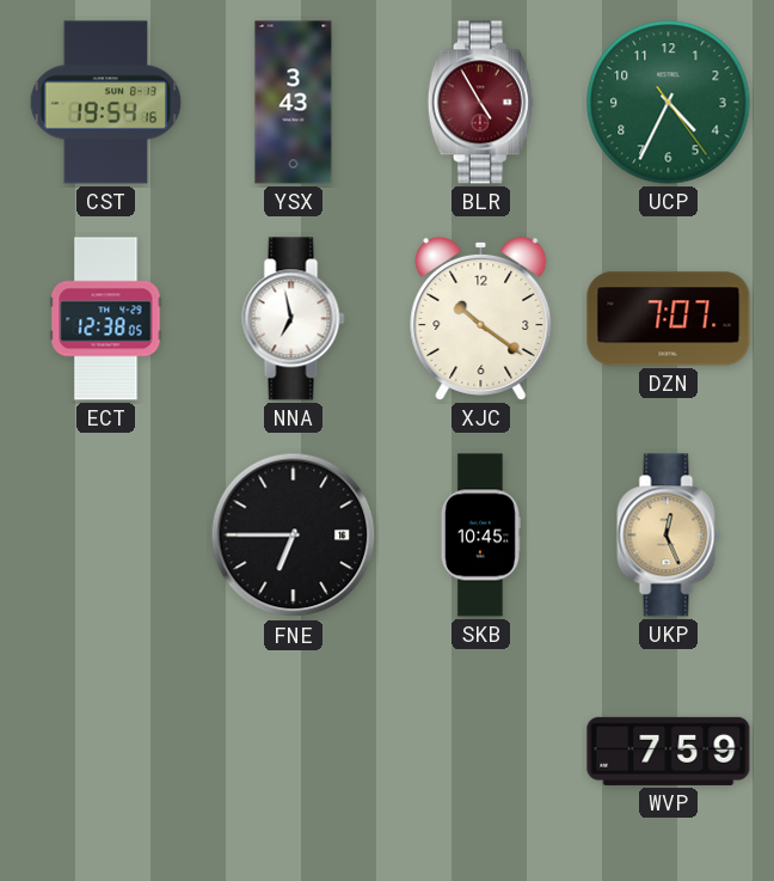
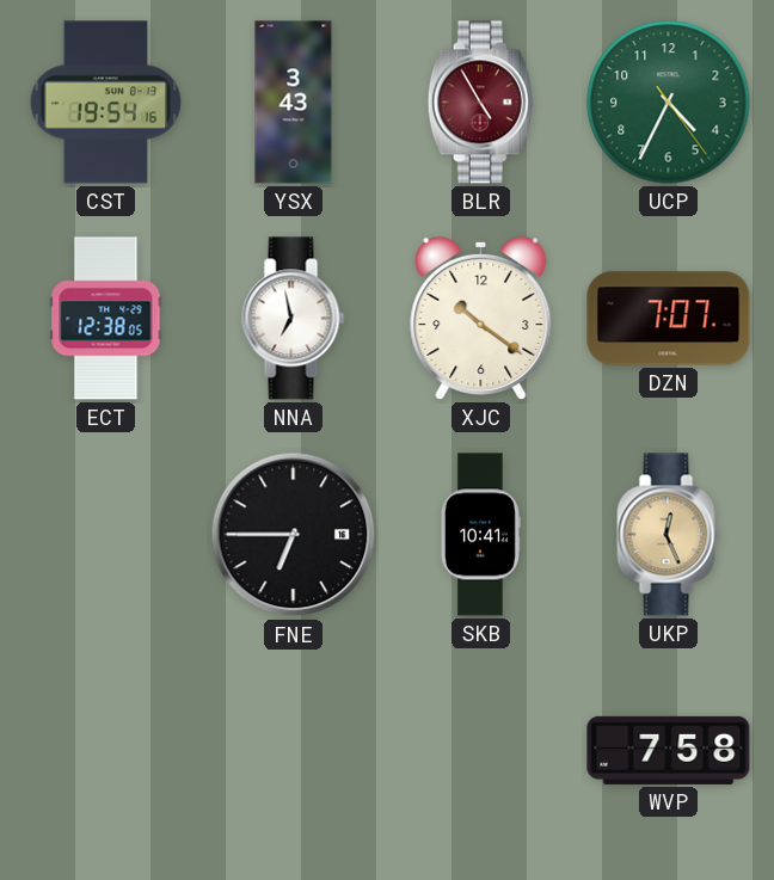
SKB: 10:45 -> 10:41 (480, 535)
WVP: 7:59 -> 7:58 (669, 750)
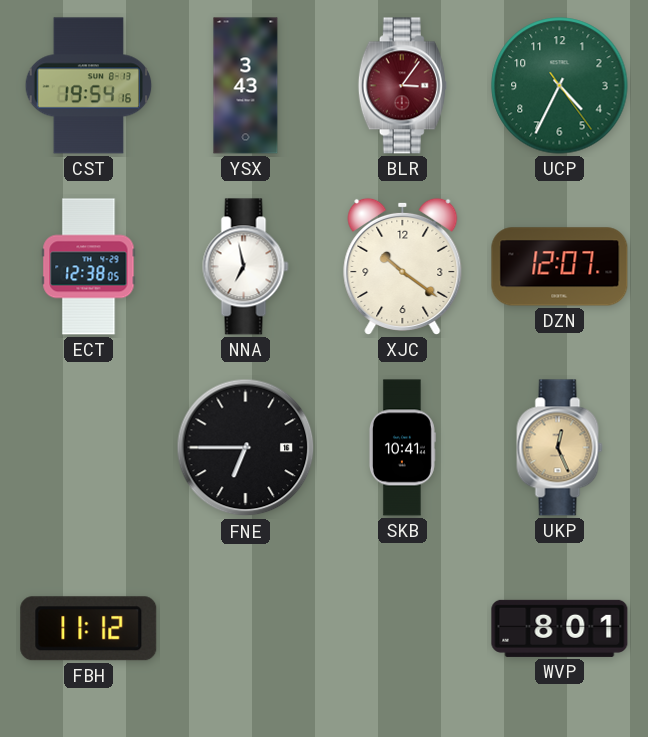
BLR: 4:55 -> 3:06 (402, 86)
DZN: 7:07 -> 12:07 (560, 267)
FBH: none -> 11:12 (89, 629)
WVP: 7:58 -> 8:01 (560, 628)
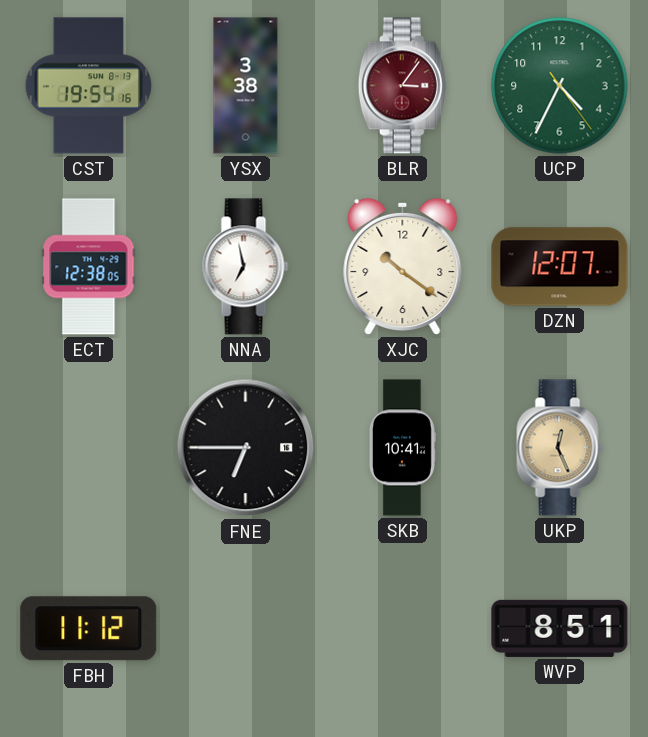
YSX: 3:43 -> 3:38 (246, 86)
WVP: 8:01 -> 8:51 (560, 628)
